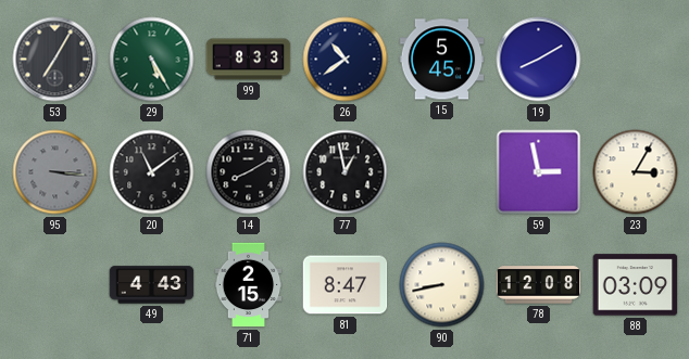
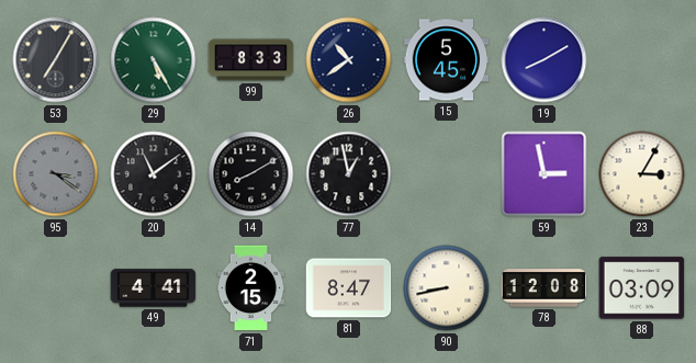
95: 3:16 -> 3:21 (56, 174)
49: 4:43 -> 4:41 (154, 288)
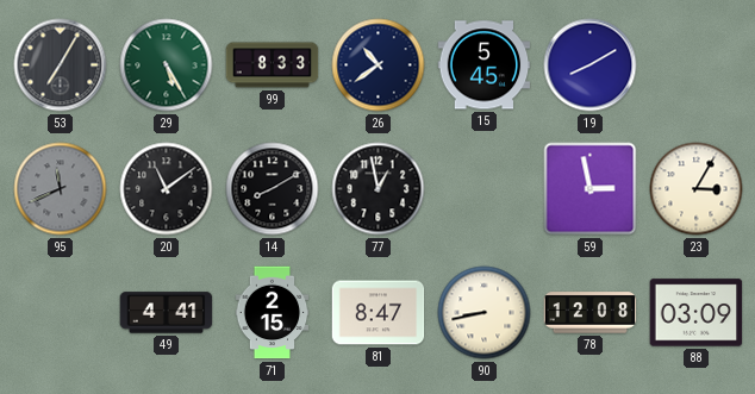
95: 3:21 -> 11:41 (61, 189)
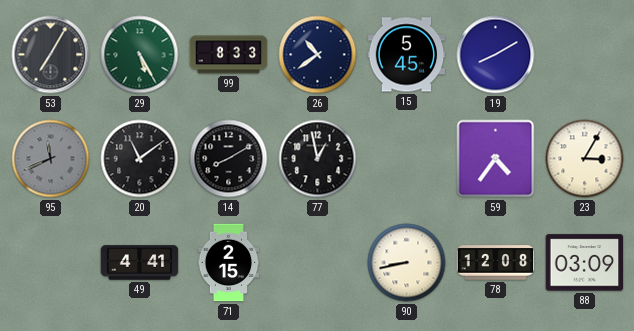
59: 2:58 -> 4:36 (496, 159)
81: 8:47 -> none (379, 313)
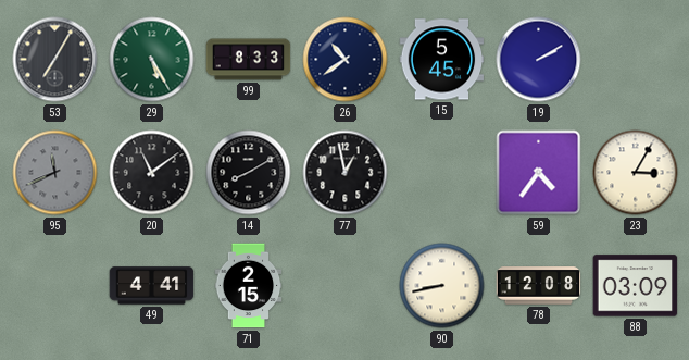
19: 8:10 -> 2:10 (539, 60)
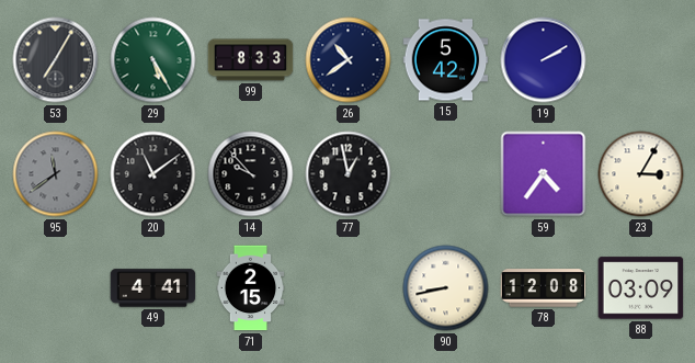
15: 5:45 -> 5:42 (446, 60)
95: 11:41 -> 11:39 (56, 174)
14: 8:10 -> 9:53 (251, 174)
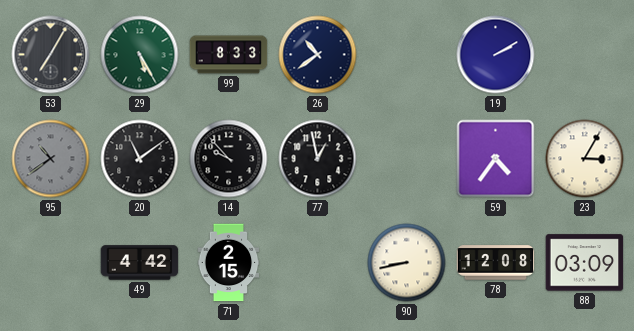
15: 5:42 -> none (446, 60)
95: 11:39 -> 10:39 (51, 159)
49: 4:41 -> 4:42 (140, 263)
